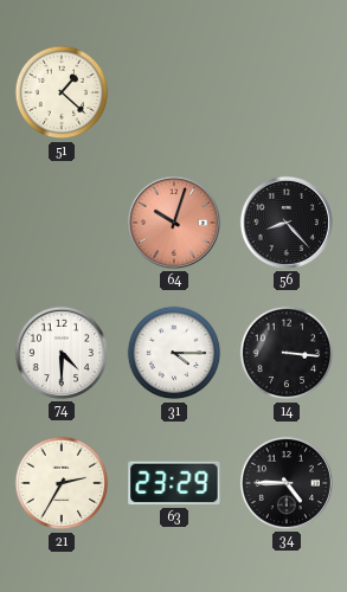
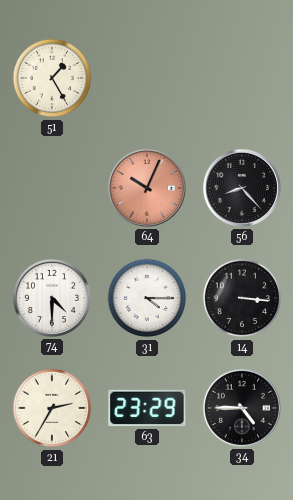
51: 1:22 -> 1:25 (52, 78)
64: 10:03 -> 10:04 (147, 188)
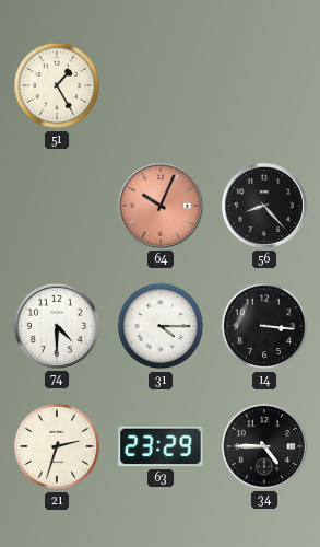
21: 2:35 -> 2:33 (57, 446)
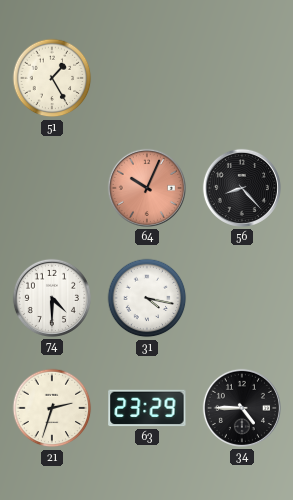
31: 4:15 -> 4:17 (147, 298)
14: 3:16 -> none (264, 326)
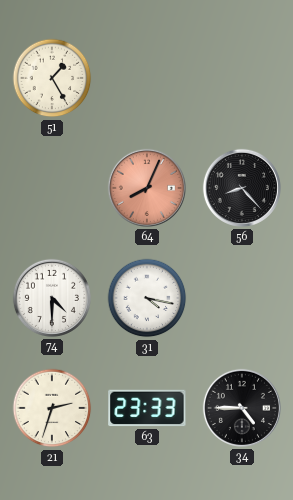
64: 10:04 -> 8:04 (147, 188)
63: 23:29 -> 23:33 (147, 408)
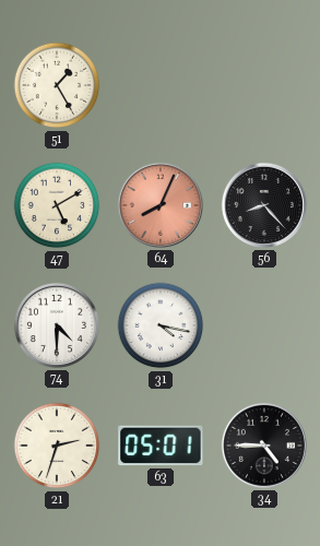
47: none -> 5:10 (57, 205)
63: 23:33 -> 05:01 (161, 446)
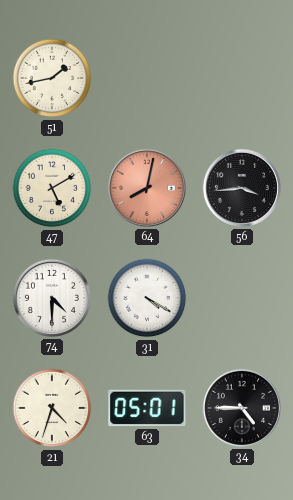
51: 1:25 -> 1:43 (52, 78)
64: 8:04 -> 8:02 (147, 188)
56: 8:23 -> 3:44 (242, 188)
31: 4:17 -> 4:20 (147, 298)
21: 2:33 -> 4:33 (52, 408)
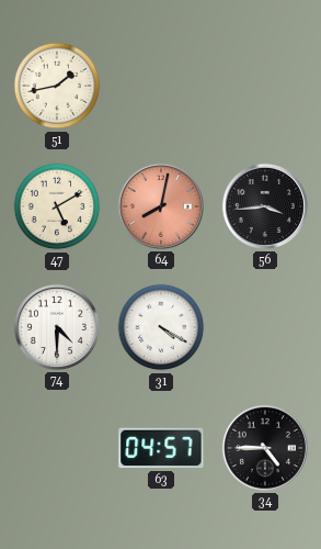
21: 4:33 -> none (52, 408)
63: 05:01 -> 04:57 (161, 448)
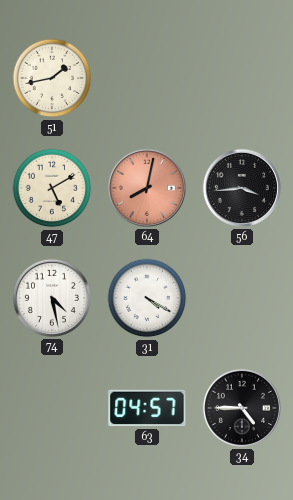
74: 4:30 -> 4:28 (52, 298)
